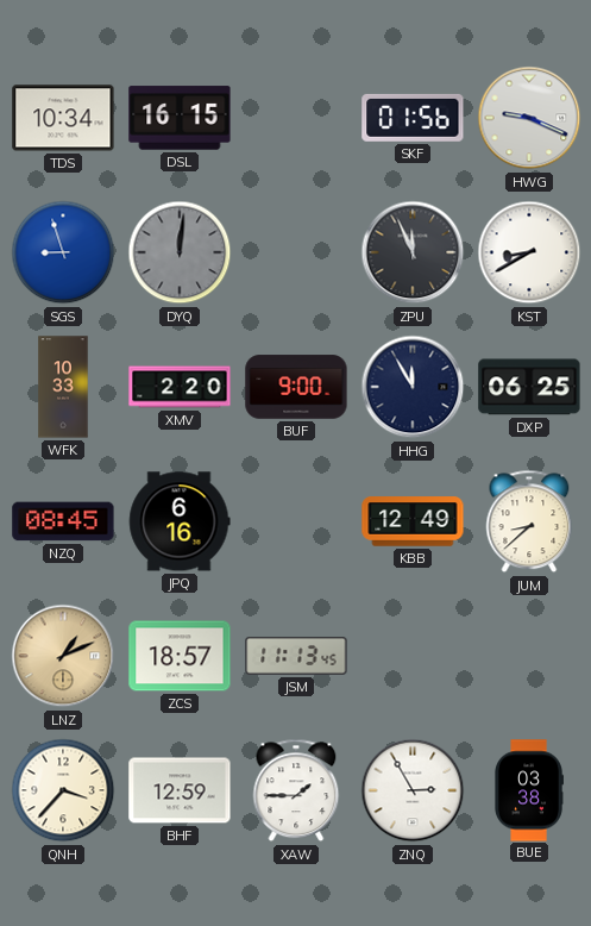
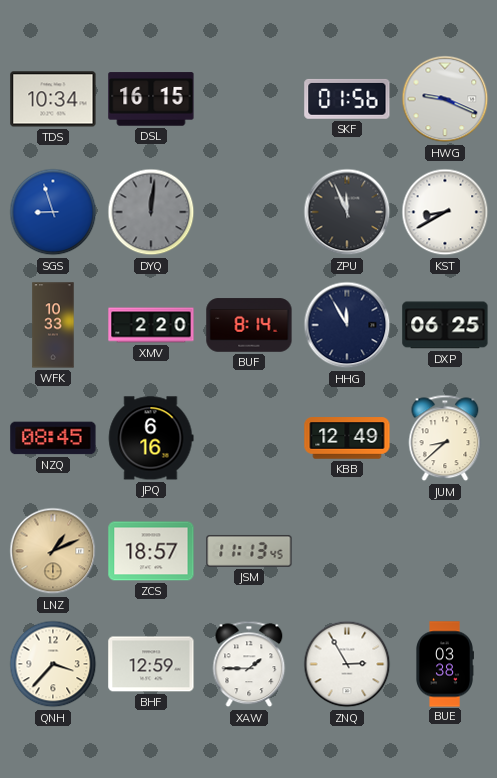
BUF: 9:00 -> 8:14 (249, 325)
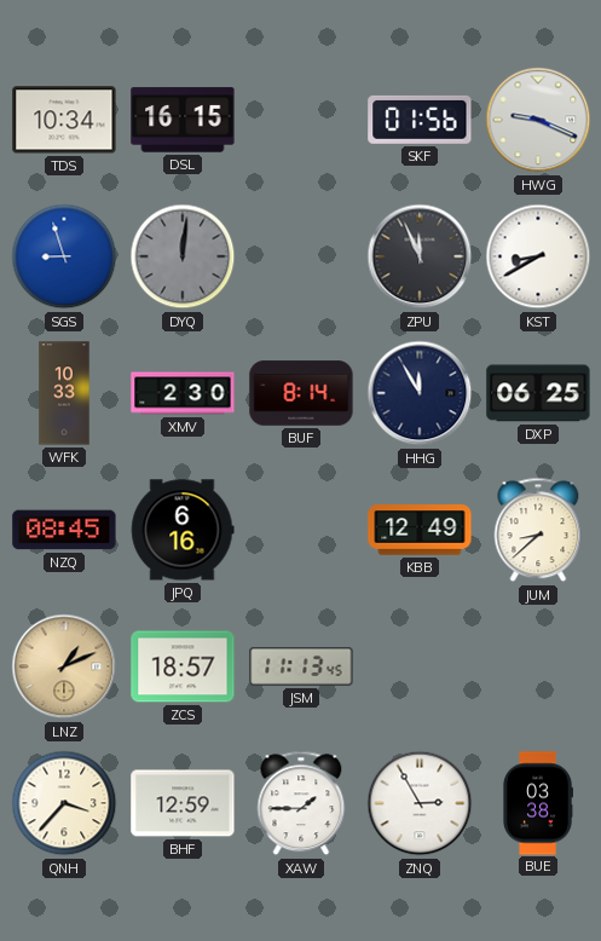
XMV: 2:20 -> 2:30 (183, 393)
